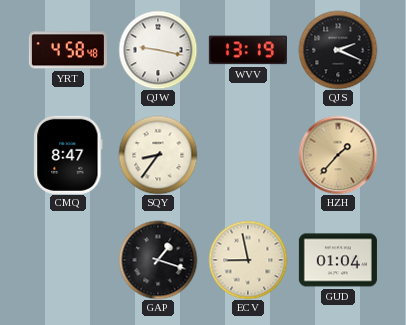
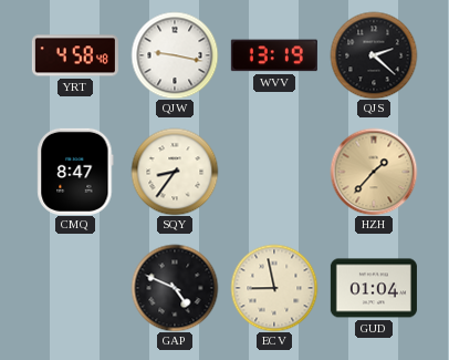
QJS: 2:19 -> 2:22 (374, 55)
GAP: 1:18 -> 4:49 (175, 288)
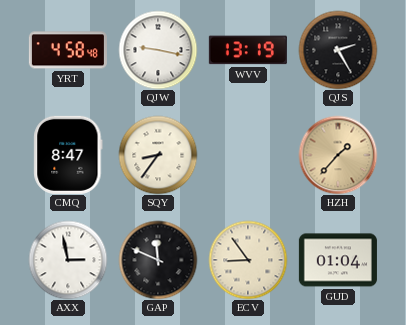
QJS: 2:22 -> 2:25 (338, 50)
AXX: none -> 2:58 (68, 260)
GAP: 4:49 -> 11:49 (158, 260)
ECV: 8:58 -> 8:54 (248, 260)
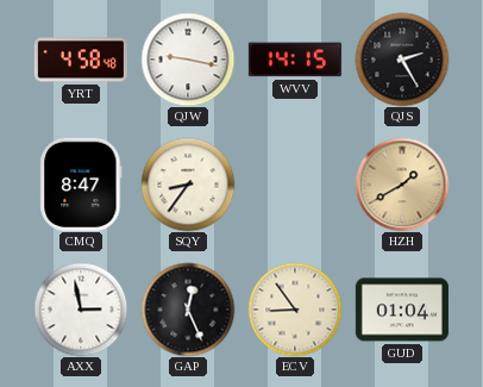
WVV: 13:19 -> 14:15 (295, 60)
HZH: 1:37 -> 1:40 (402, 185)
GAP: 11:49 -> 12:26 (188, 310)
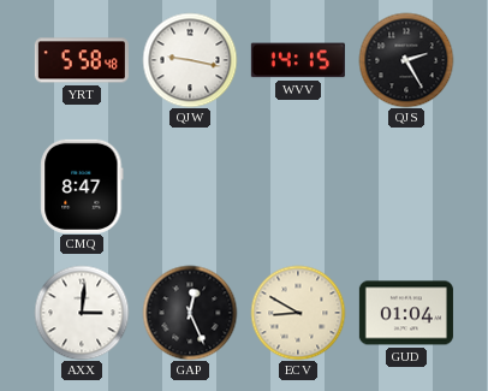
YRT: 4:58 -> 5:58 (82, 60)
SQY: 8:36 -> none (188, 185)
HZH: 1:40 -> none (402, 185)
AXX: 2:58 -> 3:01 (82, 313)
ECV: 8:54 -> 8:50 (298, 313)
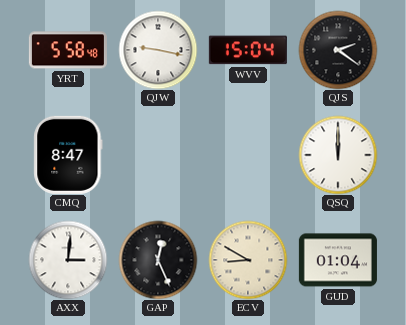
WVV: 14:15 -> 15:04 (248, 50)
QJS: 2:25 -> 2:21 (338, 50)
QSQ: none -> 12:00 (338, 155)
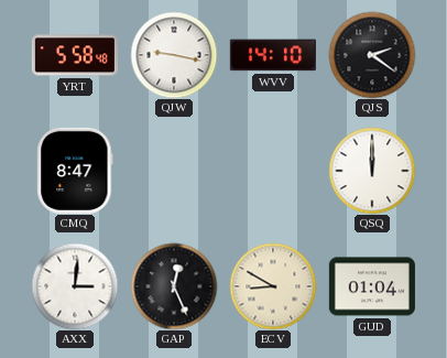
WVV: 15:04 -> 14:10 (273, 55)
